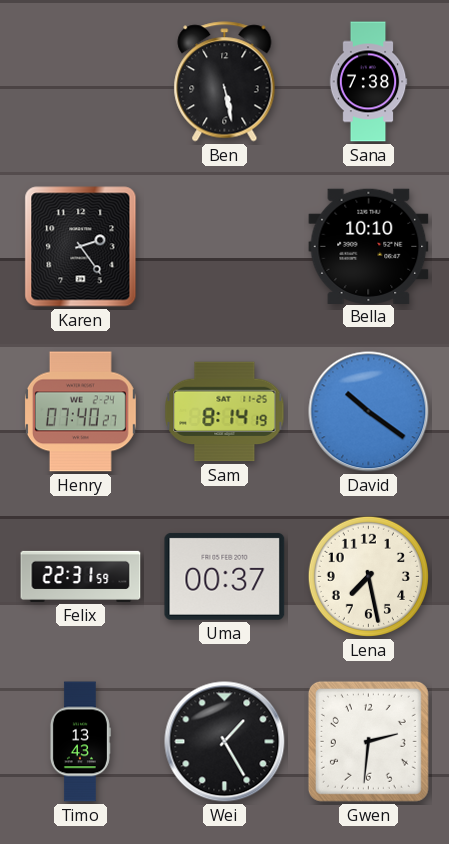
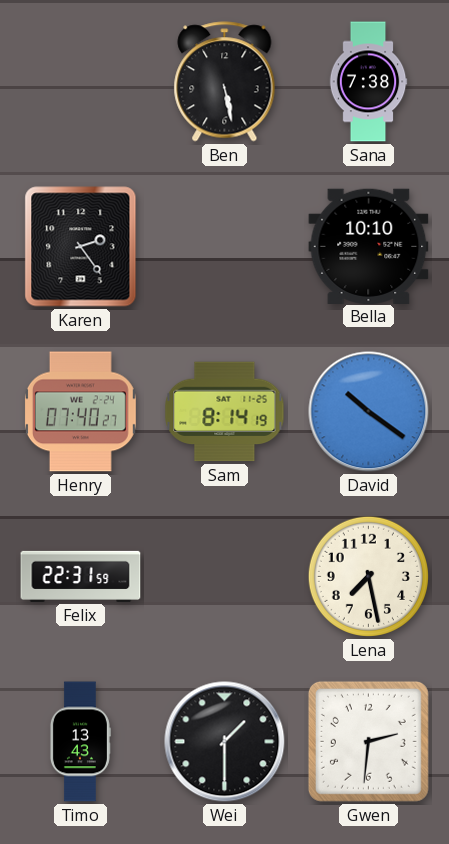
Uma: 00:37 -> none (225, 576)
Wei: 1:25 -> 1:30 (225, 742)
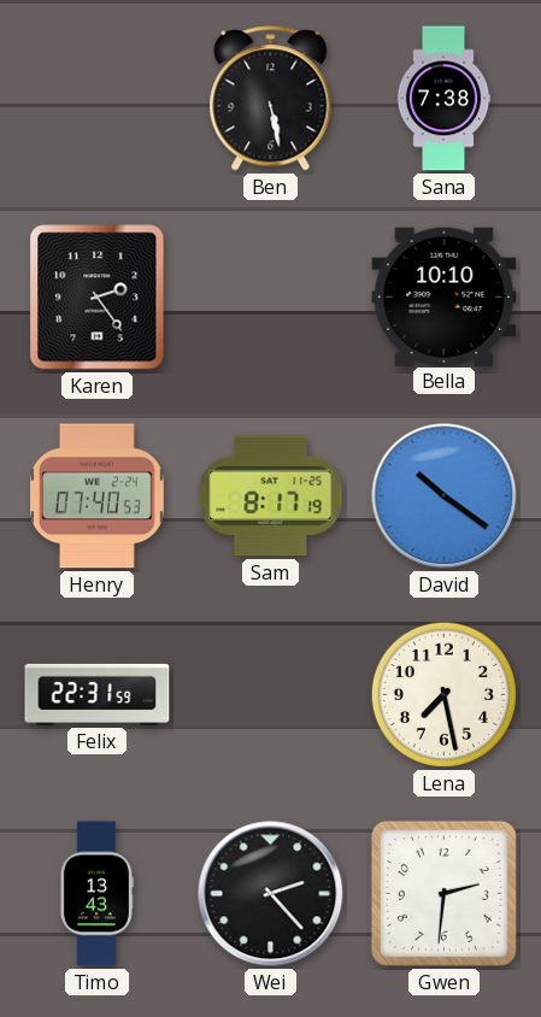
Henry: 07:40:27 -> 07:40:53 (96, 496)
Sam: 8:14 -> 8:17 (271, 496)
Wei: 1:30 -> 2:23 (271, 894)
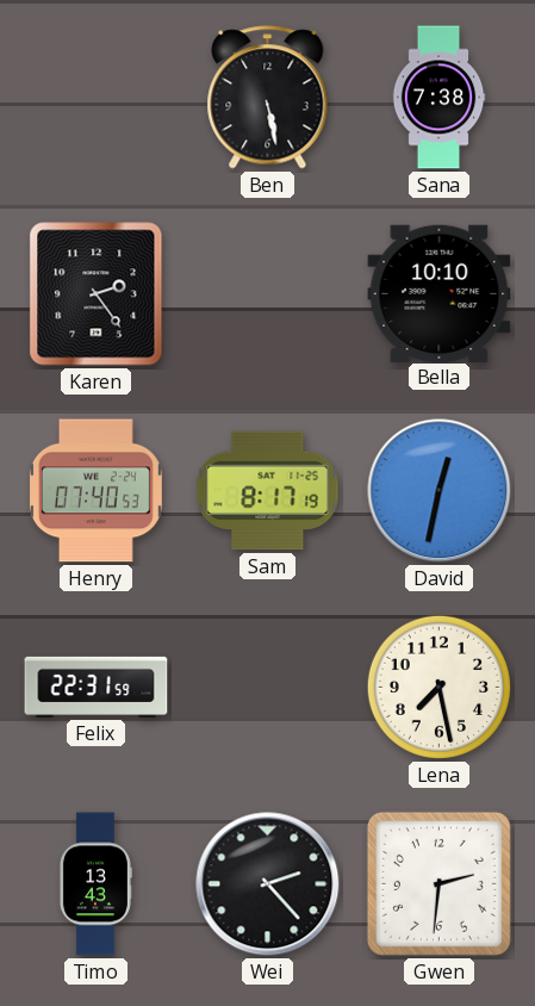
David: 10:21 -> 12:32 (440, 491)
